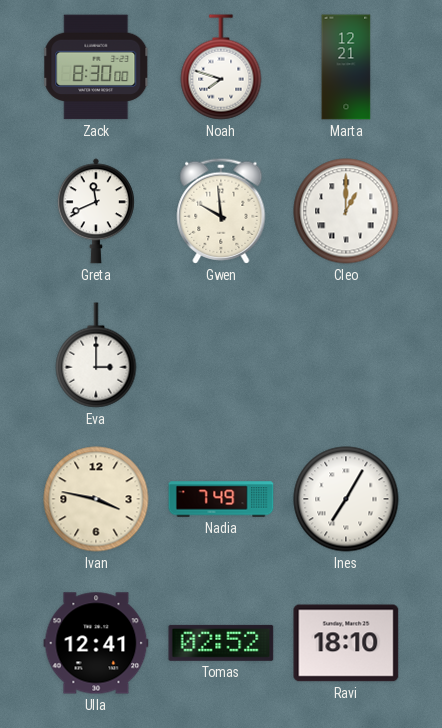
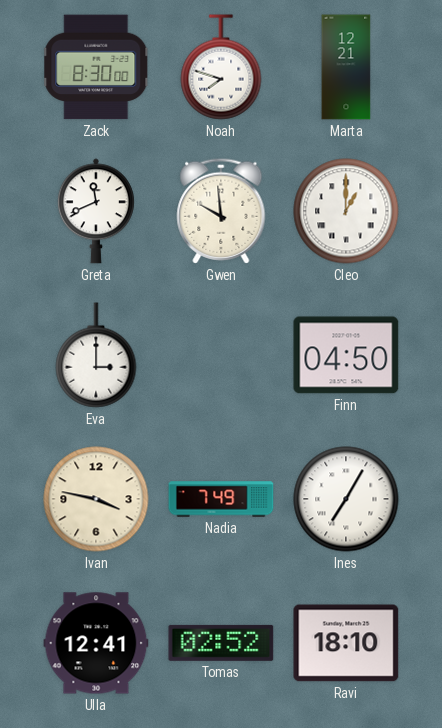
Finn: none -> 04:50 (346, 355)
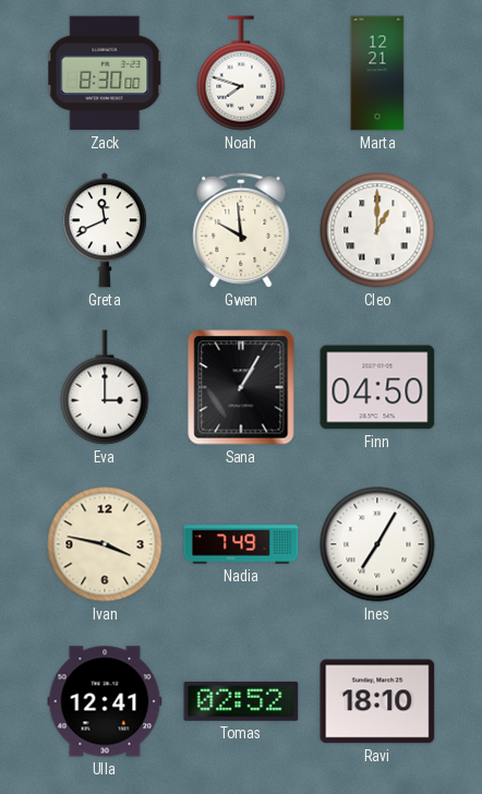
Sana: none -> 1:05 (241, 387)
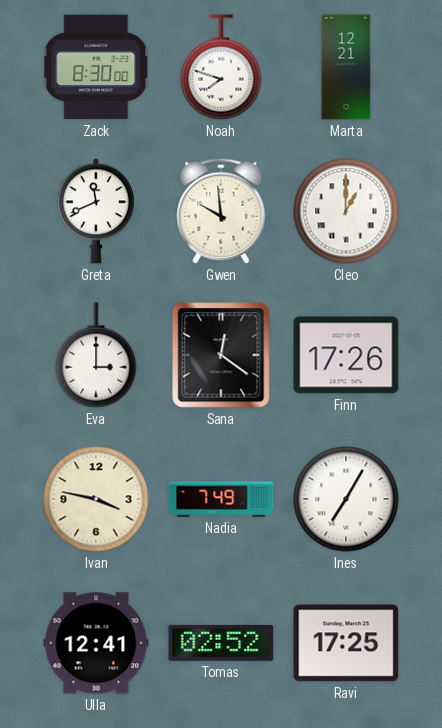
Sana: 1:05 -> 12:21 (221, 355)
Finn: 04:50 -> 17:26 (346, 355)
Ravi: 18:10 -> 17:25 (346, 643)
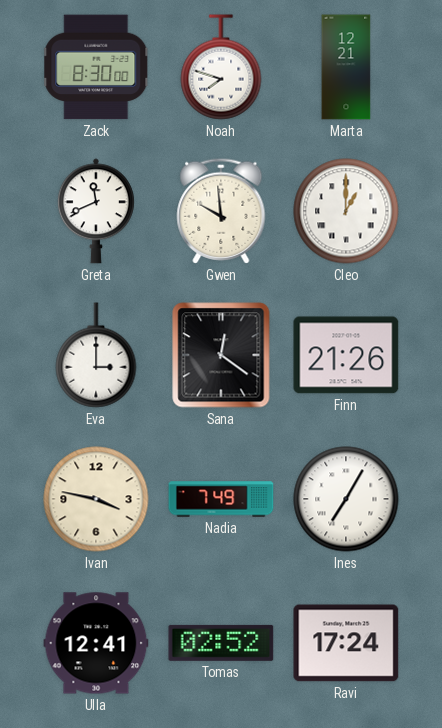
Finn: 17:26 -> 21:26 (346, 355)
Ravi: 17:25 -> 17:24 (346, 643)
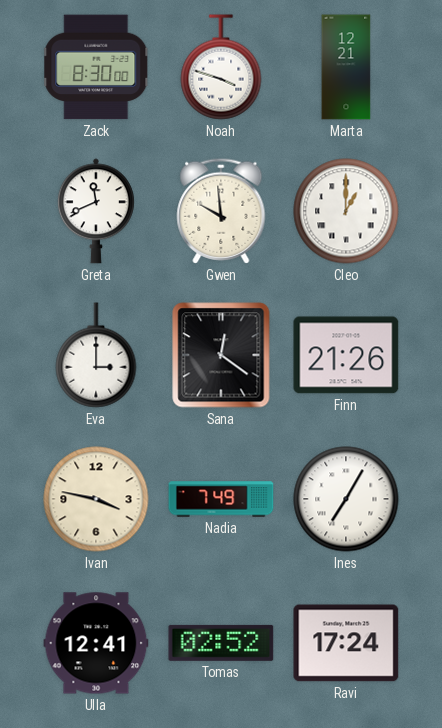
Noah: 7:48 -> 3:48 (221, 67)
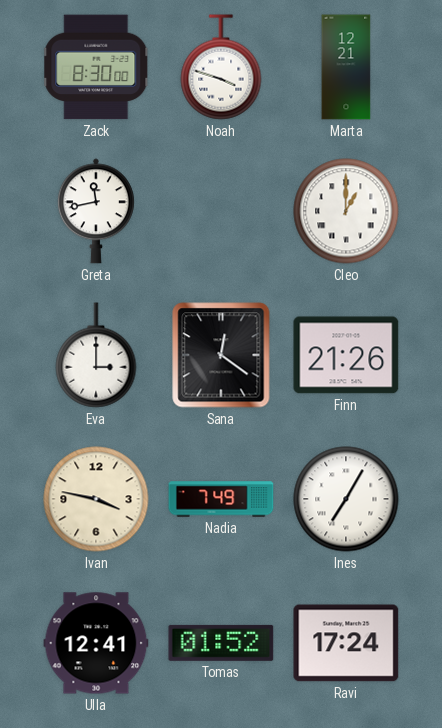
Greta: 11:41 -> 11:43 (96, 211)
Gwen: 9:59 -> none (221, 211)
Tomas: 02:52 -> 01:52 (221, 643)
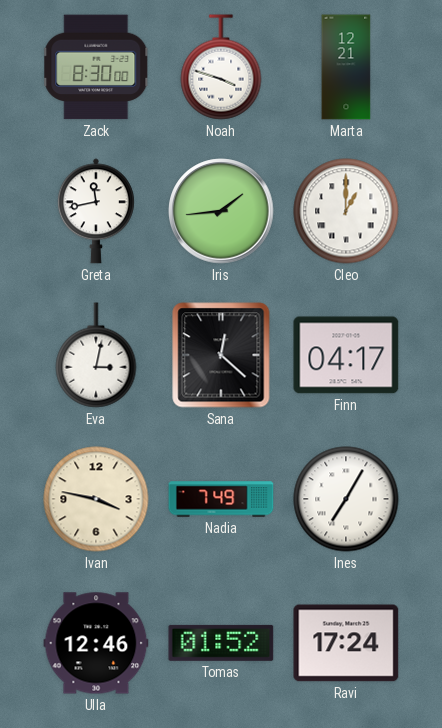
Iris: none -> 1:44 (221, 211)
Eva: 3:00 -> 3:02 (96, 355)
Sana: 12:21 -> 12:22 (221, 355)
Finn: 21:26 -> 04:17 (346, 355)
Ulla: 12:41 -> 12:46 (96, 643)
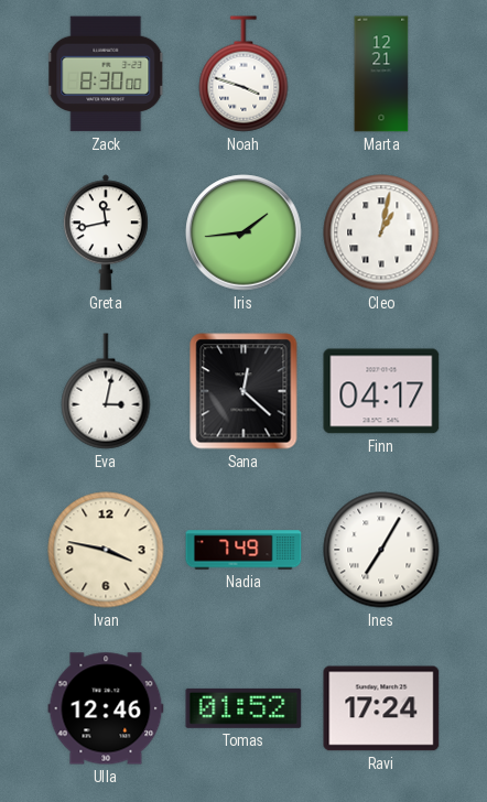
Cleo: 1:00 -> 1:02 (381, 232)
